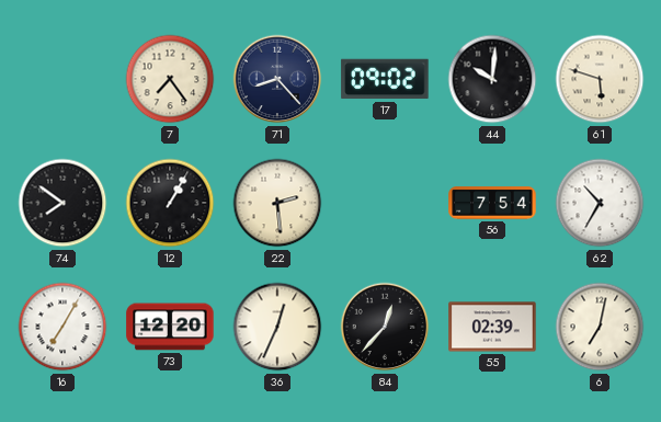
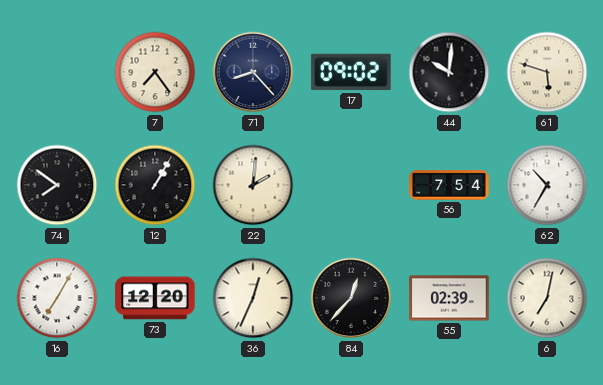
22: 2:29 -> 2:01 (253, 185)
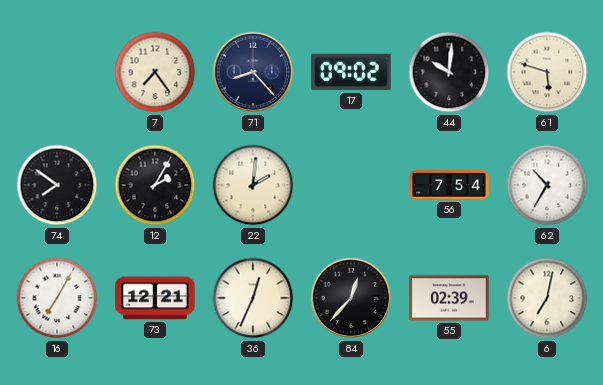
12: 1:05 -> 2:05 (155, 185)
73: 12:20 -> 12:21 (155, 298)
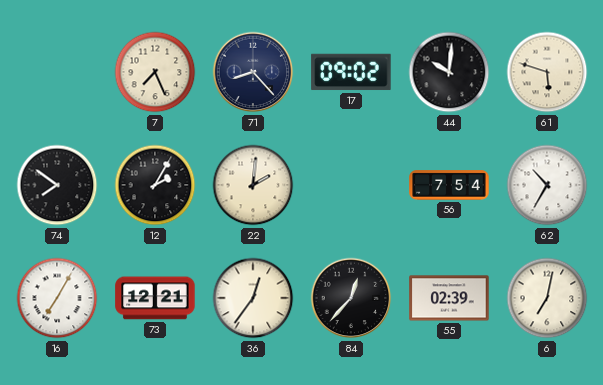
7: 7:24 -> 7:26 (155, 72)
36: 12:34 -> 12:36 (253, 298)
